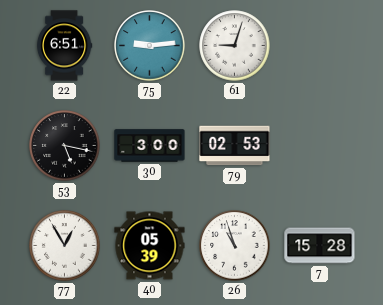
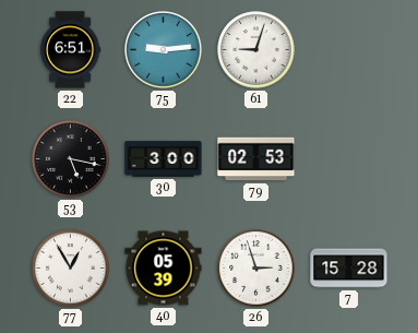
26: 10:57 -> 2:57 (256, 269)
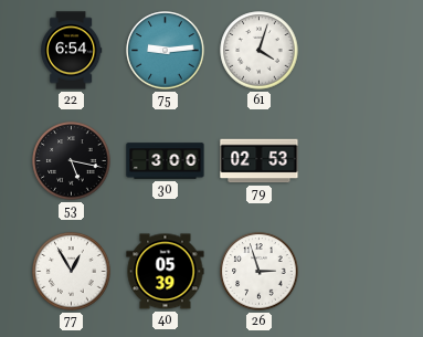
22: 6:51 -> 6:54 (71, 51)
61: 9:03 -> 4:03 (260, 51)
7: 15:28 -> none (349, 269)
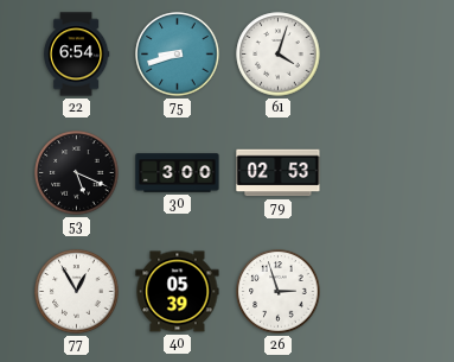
75: 9:14 -> 8:42 (178, 55)
53: 5:17 -> 5:19 (77, 173)
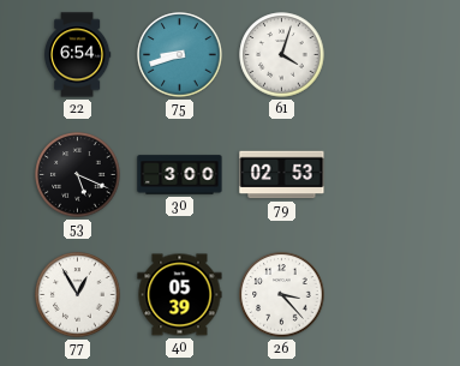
26: 2:57 -> 3:23 (282, 295)
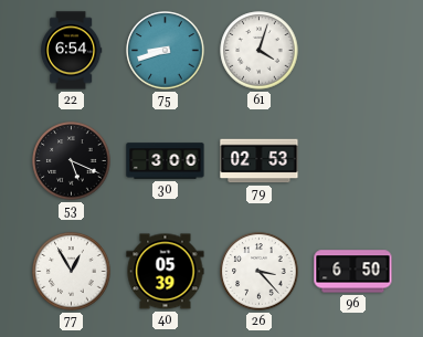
96: none -> 6:50 (353, 272)
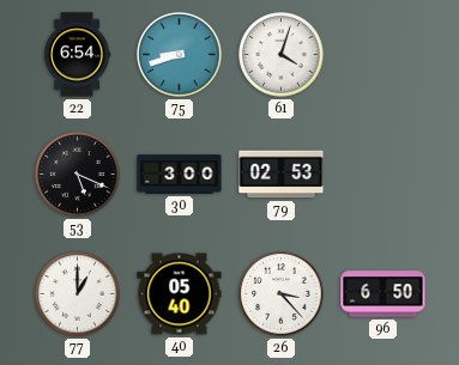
77: 12:55 -> 1:00 (78, 294)
40: 05:39 -> 05:40 (180, 294)
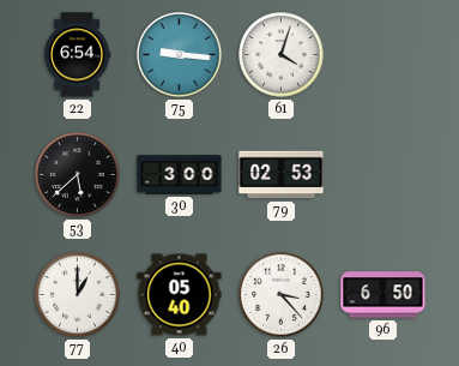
75: 8:42 -> 9:16 (180, 55)
53: 5:19 -> 5:38 (78, 175)
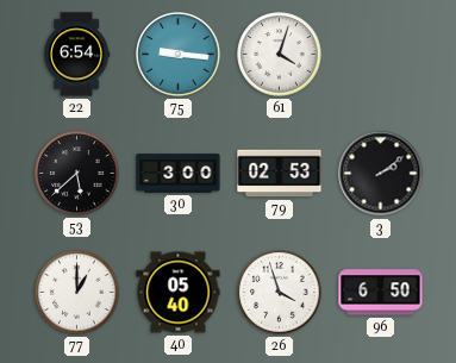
3: none -> 2:09 (381, 174)
26: 3:23 -> 3:57 (280, 293)
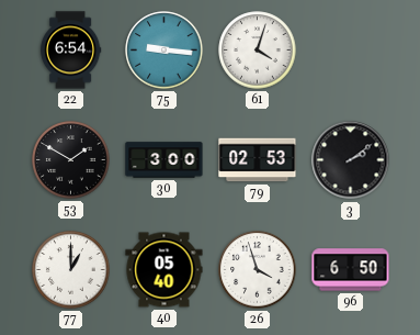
53: 5:38 -> 1:50 (71, 160)
